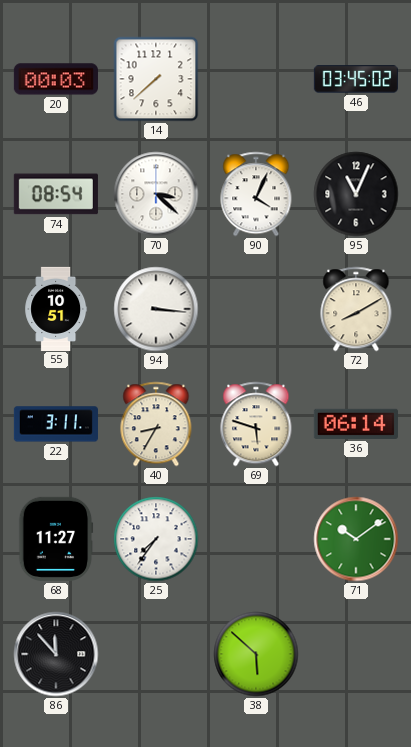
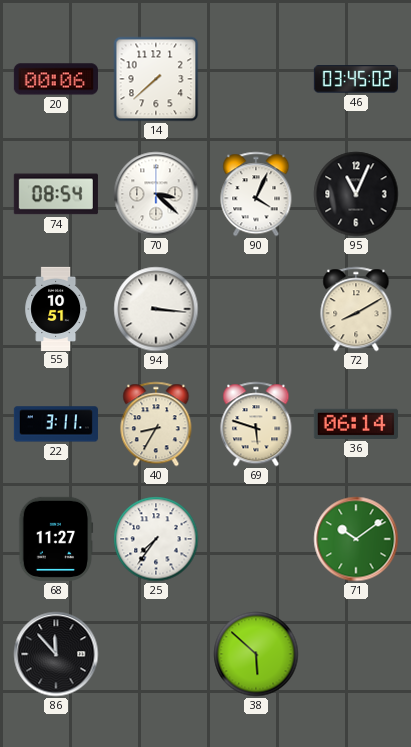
20: 00:03 -> 00:06 (56, 79)
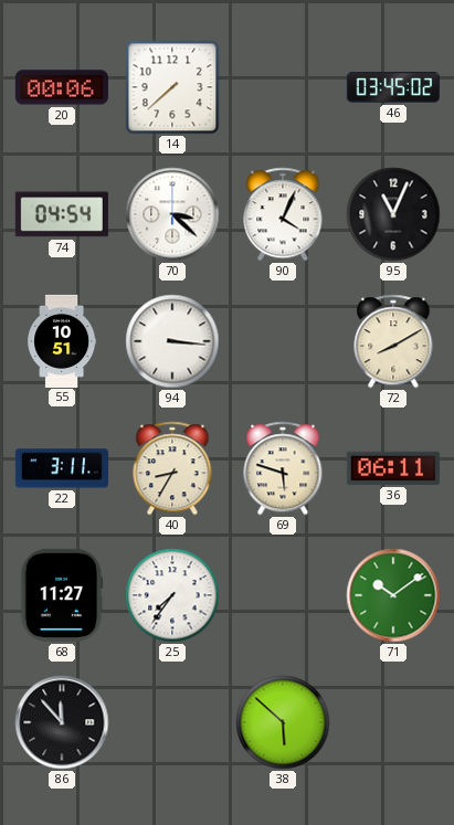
74: 08:54 -> 04:54 (62, 214)
36: 06:14 -> 06:11 (393, 468)
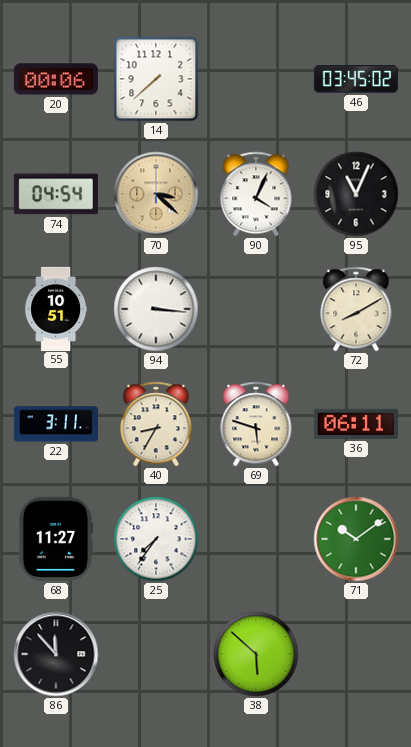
70 dial: white -> champagne (156, 194)
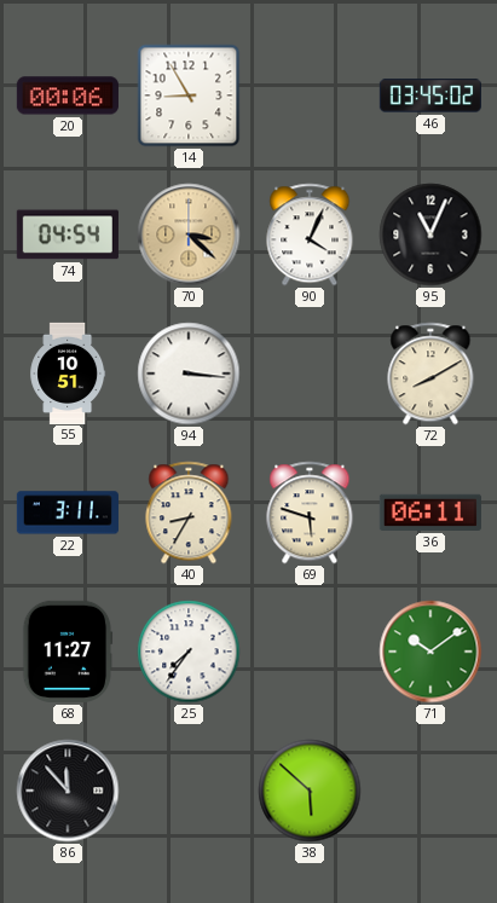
14: 7:38 -> 8:55 (189, 95)
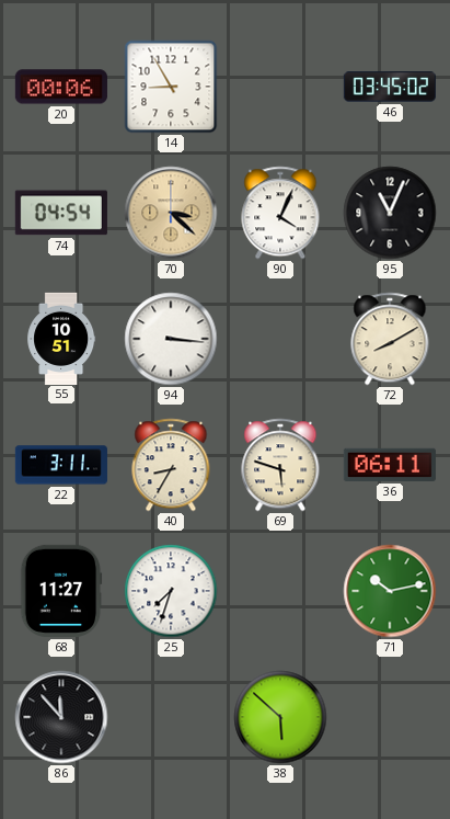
25: 7:36 -> 7:33 (171, 591)
71: 10:09 -> 10:13 (390, 591)
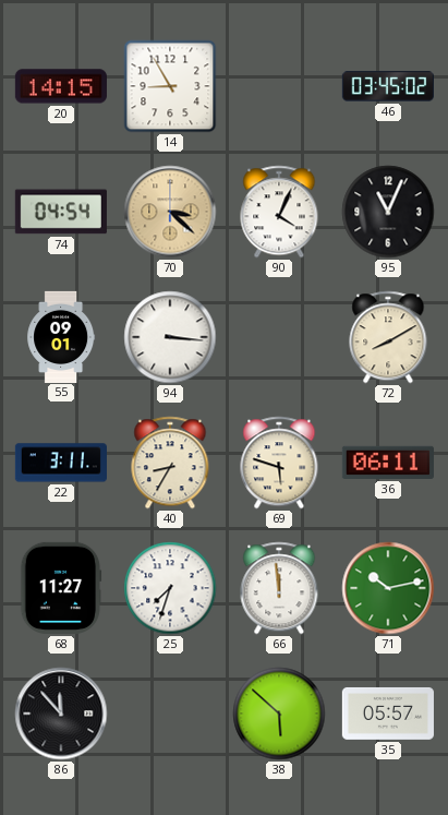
20: 00:06 -> 14:15 (61, 86)
55: 10:51 -> 09:01 (61, 336)
66: none -> 11:59 (279, 588)
35: none -> 05:57 (388, 714)
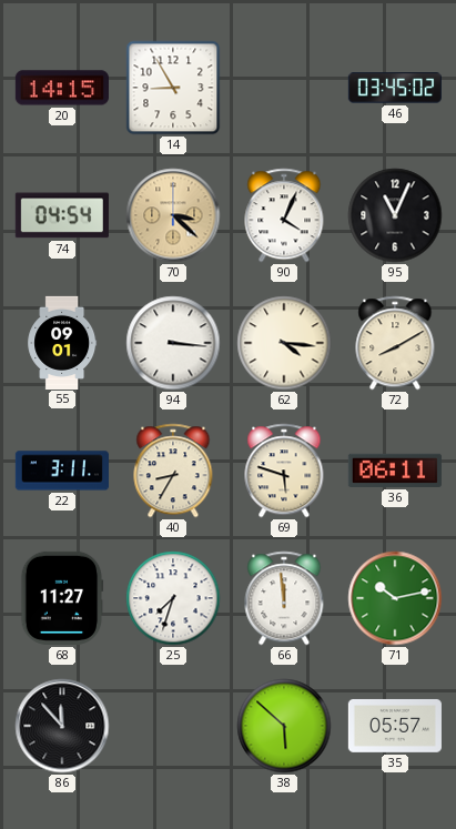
62: none -> 4:16 (284, 343)
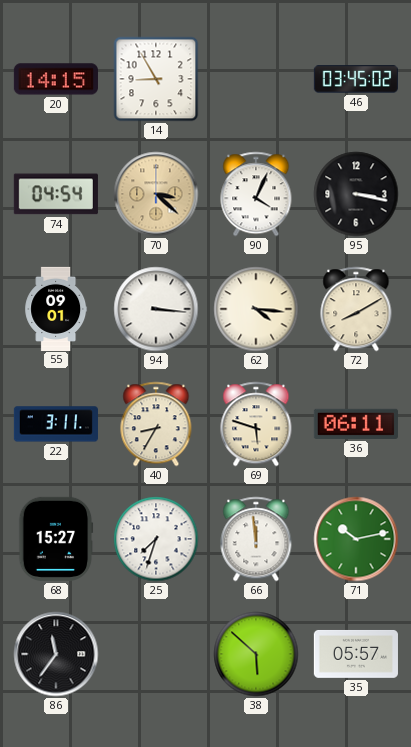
95: 11:04 -> 3:17 (356, 194)
68: 11:27 -> 15:27 (56, 539)
86: 11:53 -> 11:36 (56, 654)
